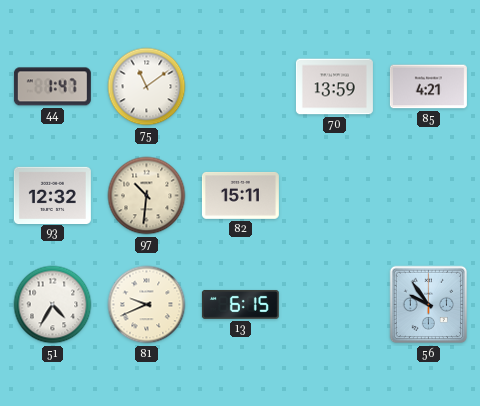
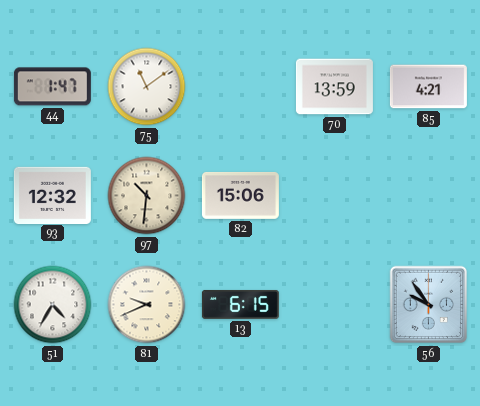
82: 15:11 -> 15:06 (240, 195)
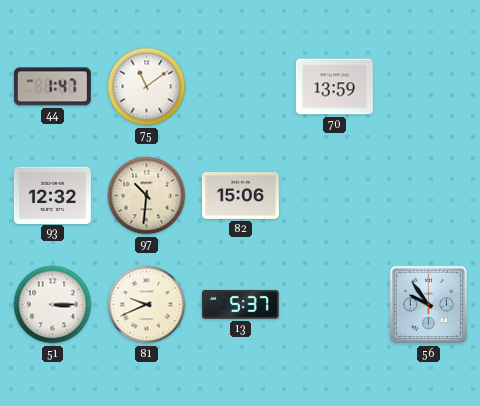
85: 4:21 -> none (428, 87)
51: 4:35 -> 3:15 (53, 305)
13: 6:15 -> 5:37 (240, 304)
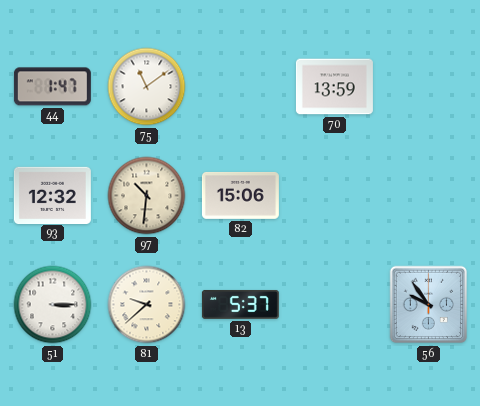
81: 9:41 -> 9:38 (147, 305)
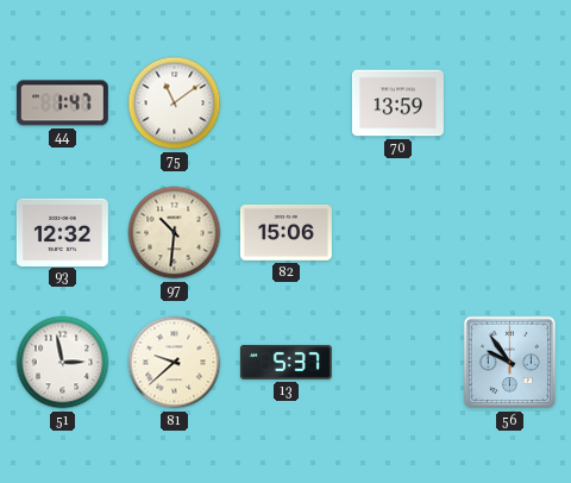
51: 3:15 -> 2:58 (63, 363)
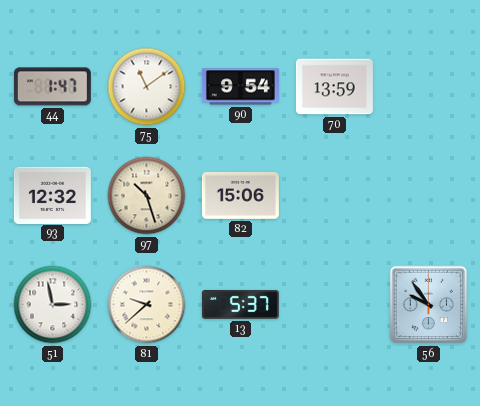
90: none -> 9:54 (240, 87)
97: 10:31 -> 10:27 (147, 196)
